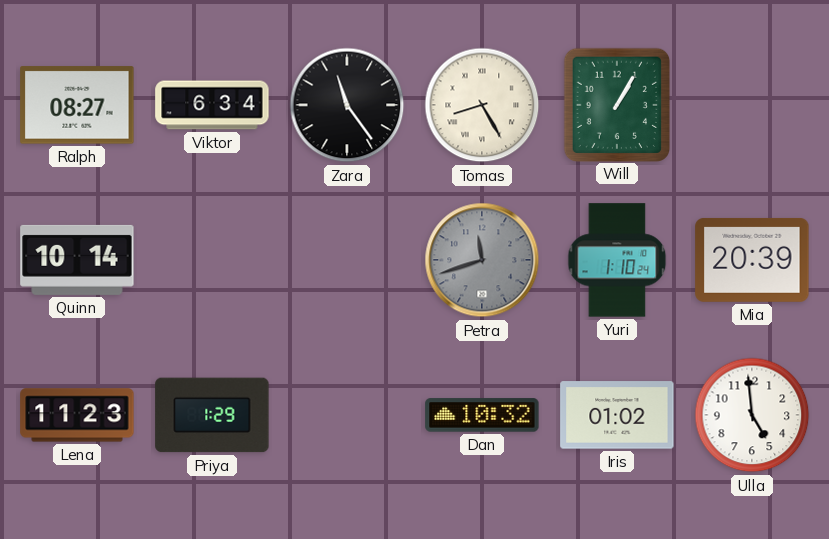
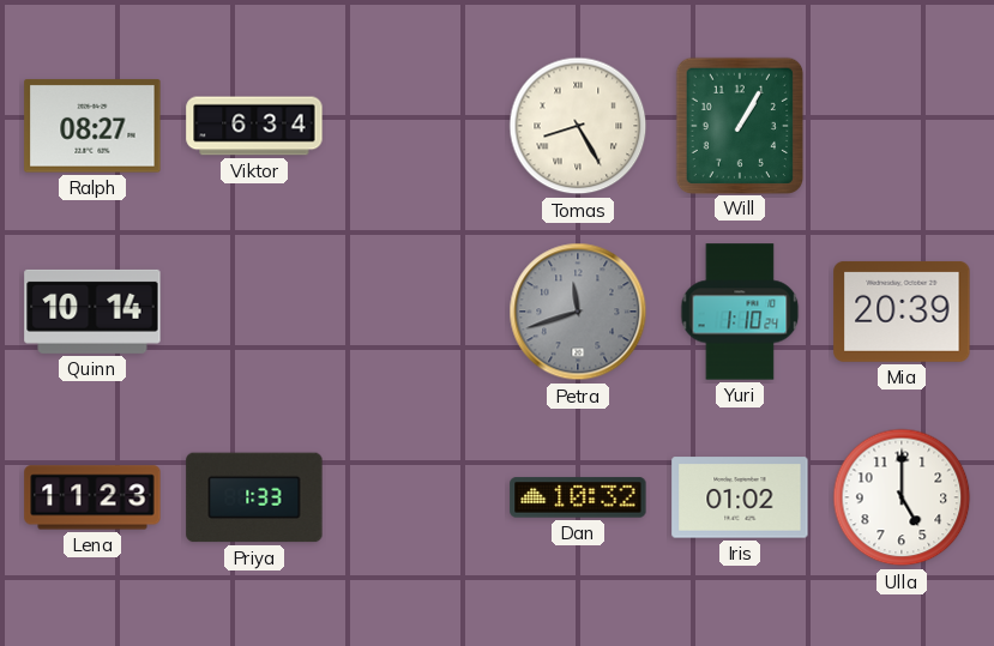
Zara: 11:24 -> none (347, 105)
Priya: 1:29 -> 1:33 (254, 497)
Ulla: 4:59 -> 5:00 (902, 497)
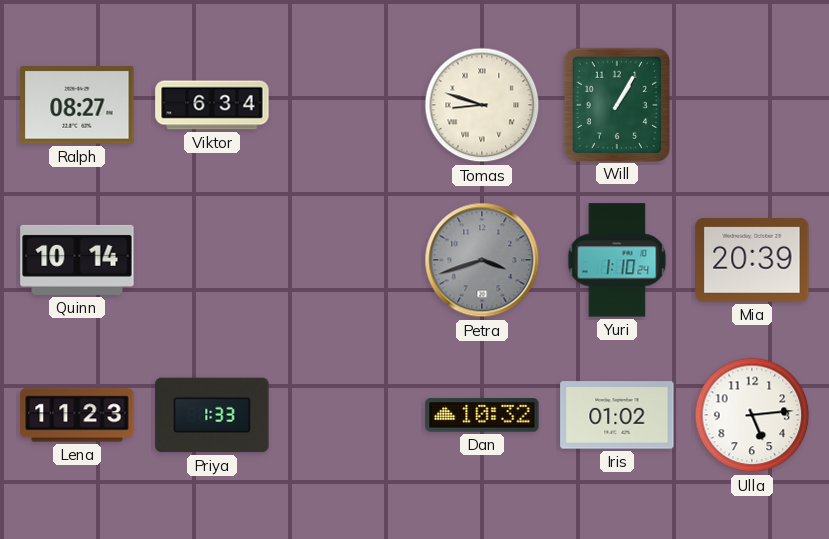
Tomas: 8:25 -> 8:48 (482, 105)
Petra: 11:42 -> 3:42 (482, 260)
Ulla: 5:00 -> 5:14 (752, 415)
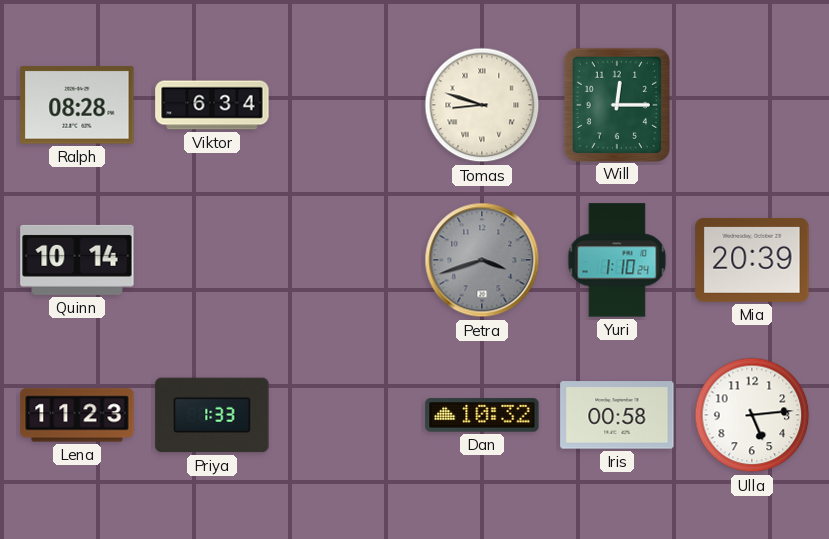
Ralph: 08:27 -> 08:28 (77, 105)
Will: 1:05 -> 12:15 (616, 104)
Iris: 01:02 -> 00:58 (617, 415)
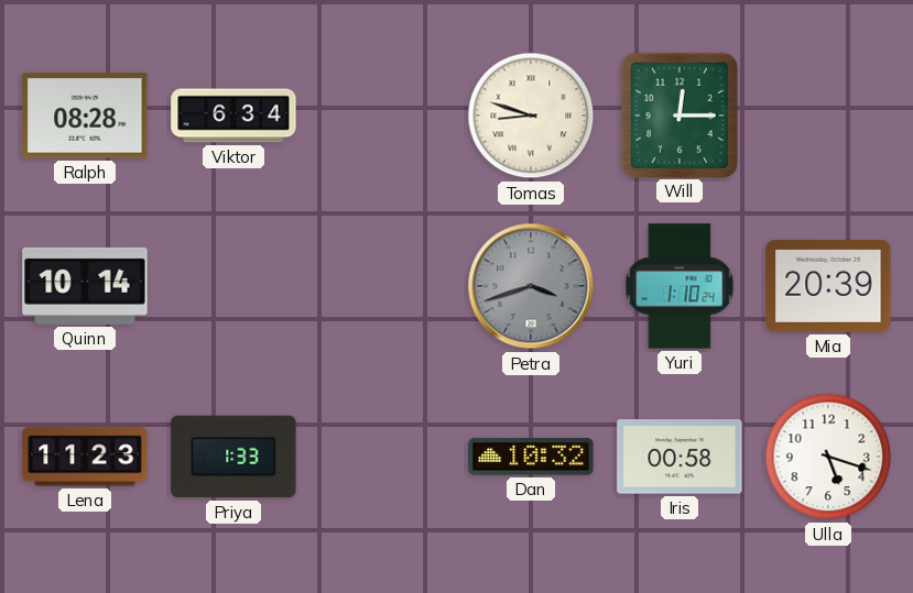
Ulla: 5:14 -> 5:18 (828, 457)
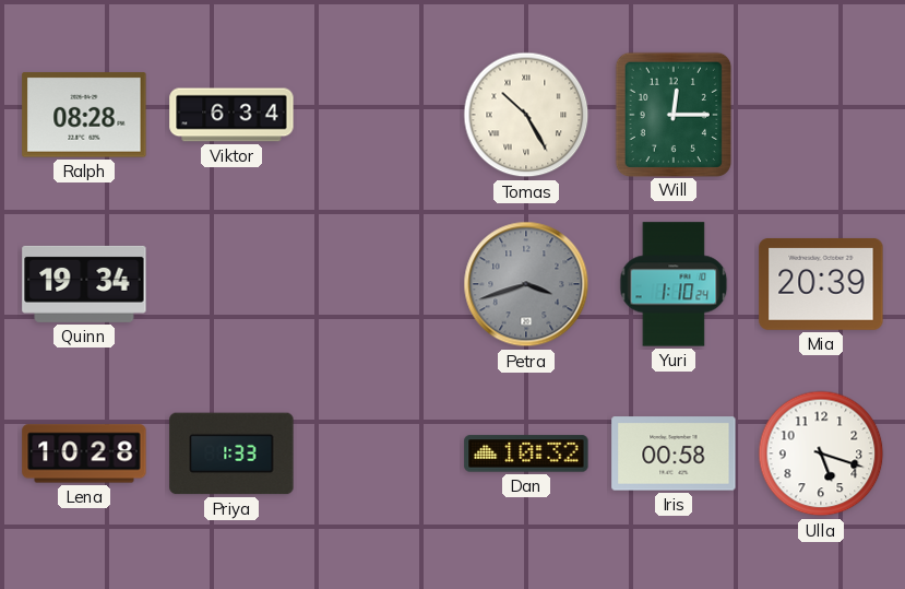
Tomas: 8:48 -> 10:25 (526, 115)
Quinn: 10:14 -> 19:34 (84, 284)
Lena: 11:23 -> 10:28 (84, 453)
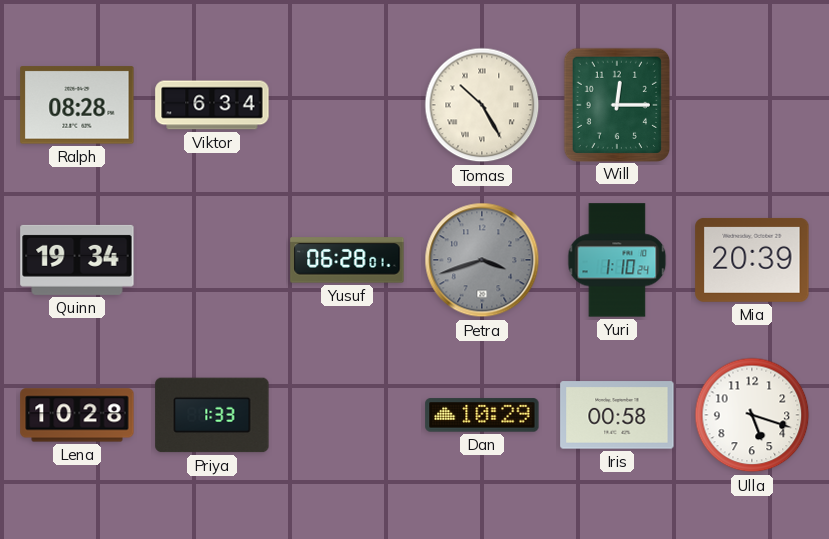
Yusuf: none -> 06:28 (347, 260)
Dan: 10:32 -> 10:29 (482, 415)
